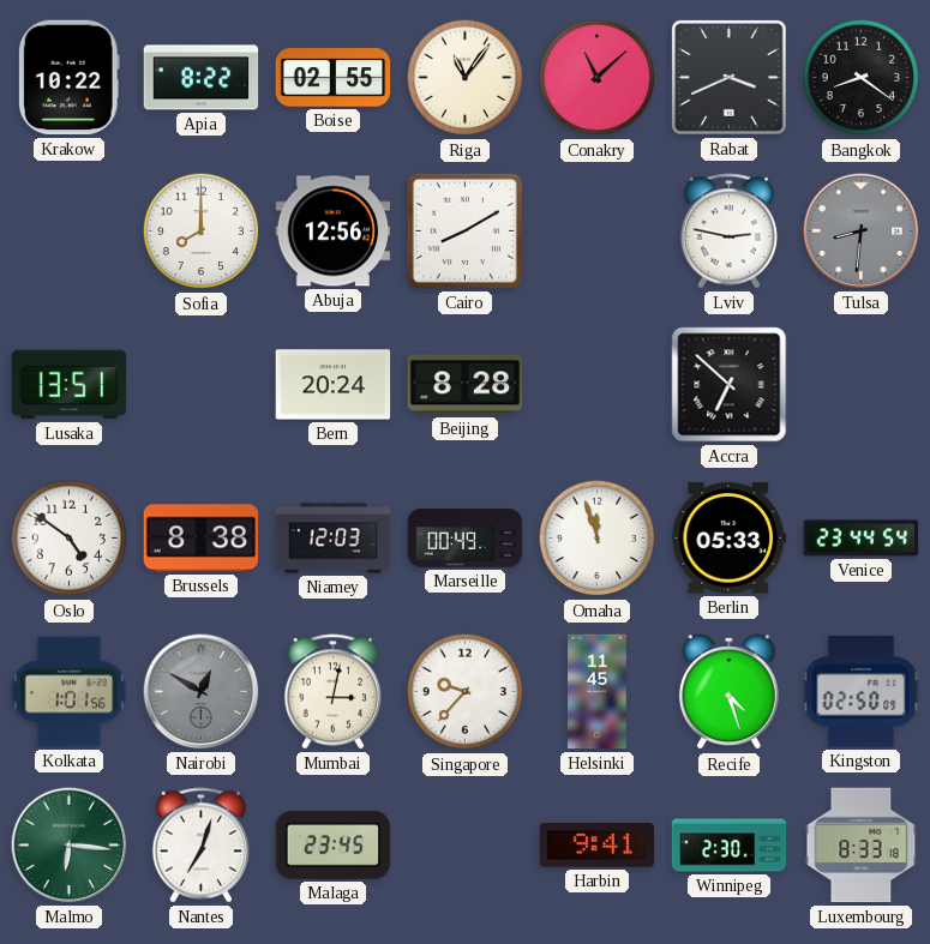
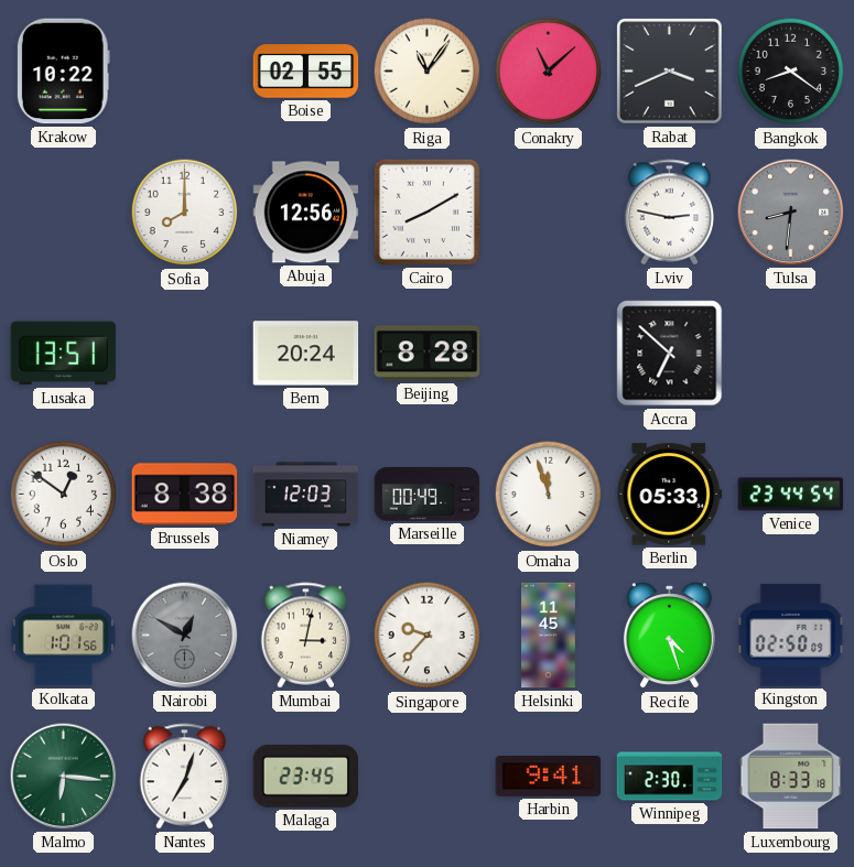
Apia: 8:22 -> none (202, 78)
Oslo: 4:51 -> 12:51 (64, 495)
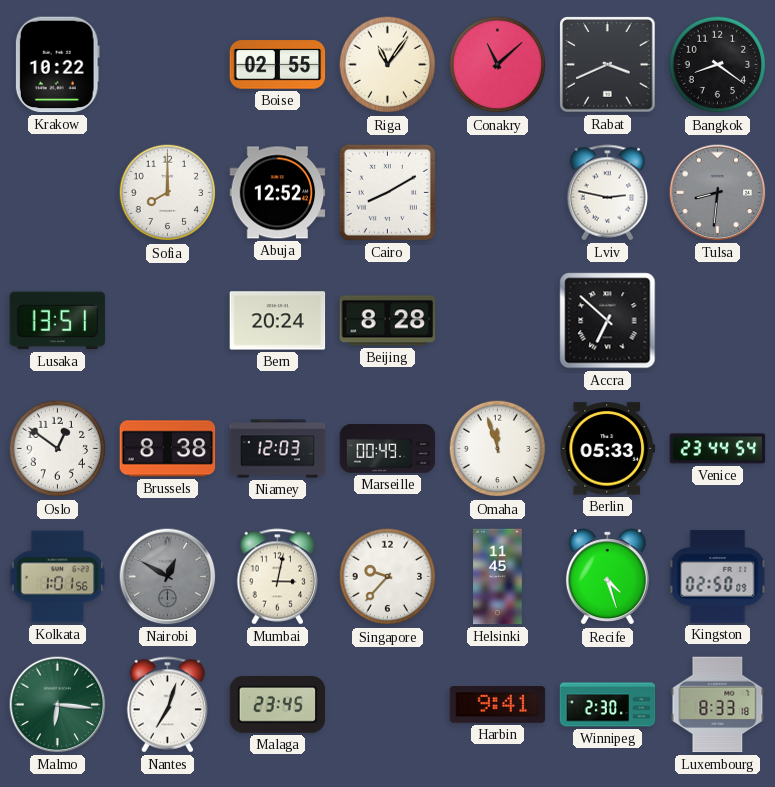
Abuja: 12:56 -> 12:52 (278, 193)
